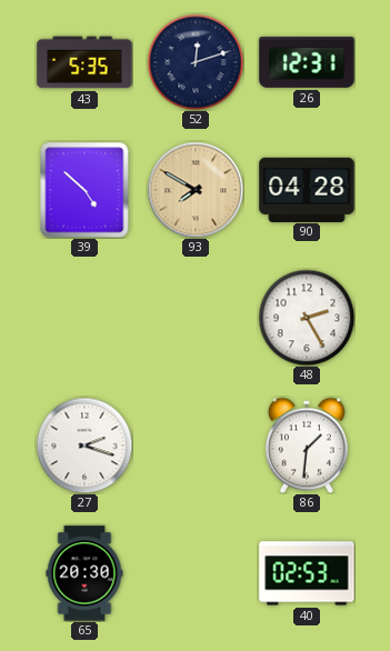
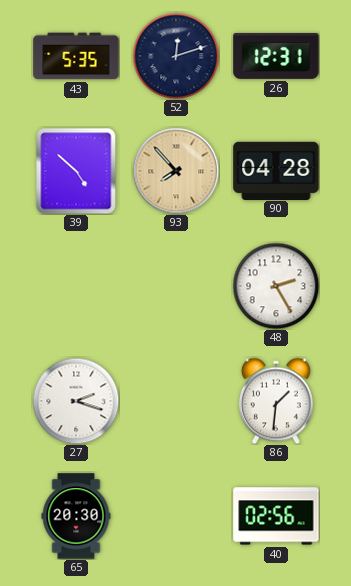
93: 7:50 -> 7:53 (176, 171)
40: 02:53 -> 02:56 (276, 516)
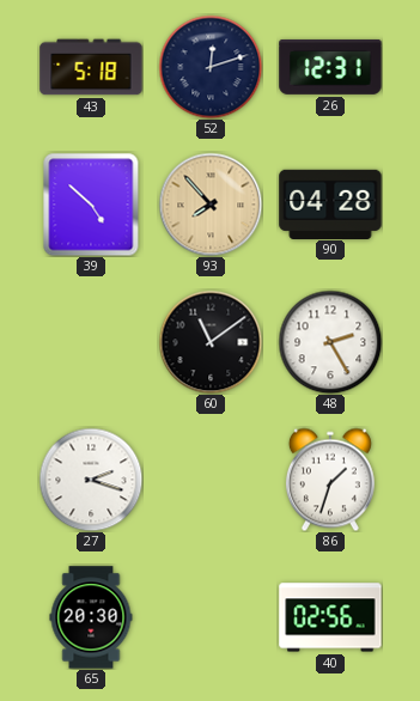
43: 5:35 -> 5:18 (91, 67)
60: none -> 11:09 (211, 342)
86: 1:31 -> 1:33 (330, 480)
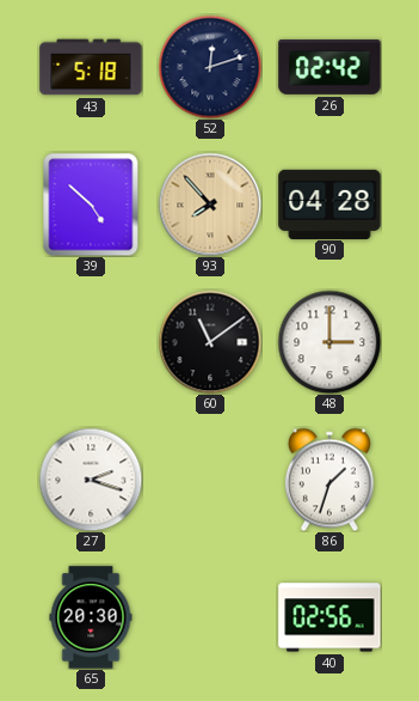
26: 12:31 -> 02:42 (329, 67)
48: 2:25 -> 3:00 (329, 342)
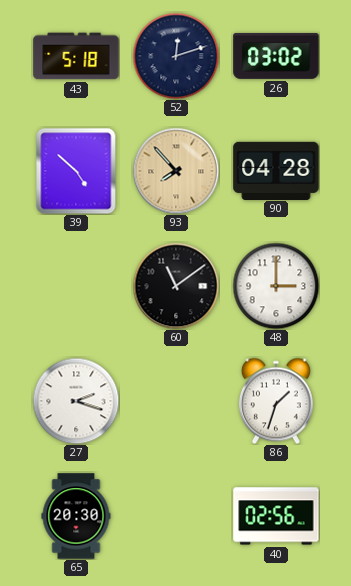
26: 02:42 -> 03:02 (276, 56)
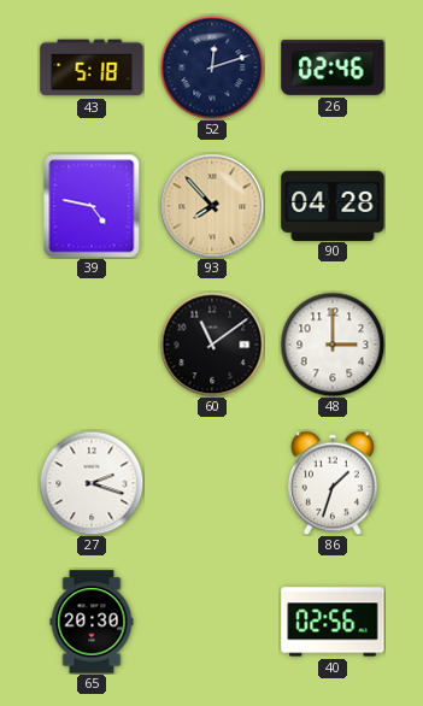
26: 03:02 -> 02:46 (333, 67)
39: 4:52 -> 4:47 (92, 206)
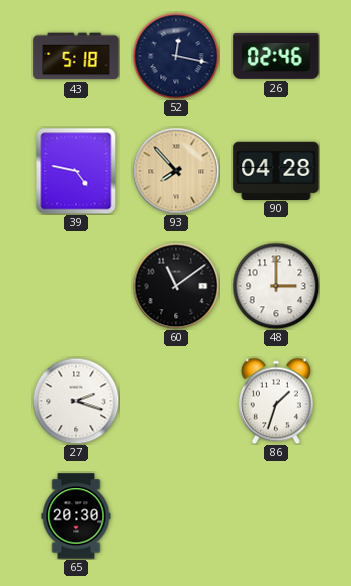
52: 12:12 -> 12:17 (176, 56)
40: 02:56 -> none (333, 622)
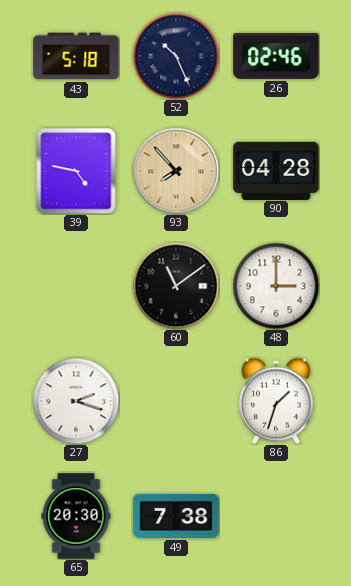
52: 12:17 -> 10:26 (176, 56)
49: none -> 7:38 (176, 516)
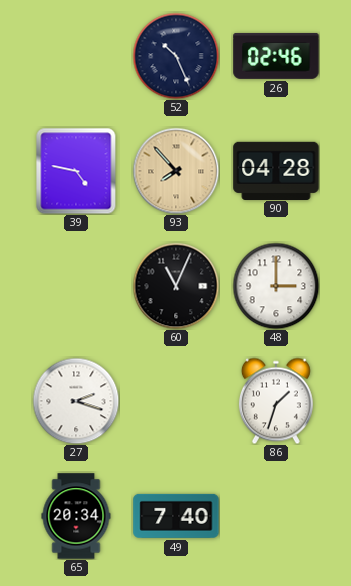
43: 5:18 -> none (76, 56)
60: 11:09 -> 11:04 (176, 286)
65: 20:30 -> 20:34 (76, 516)
49: 7:38 -> 7:40 (176, 516)
